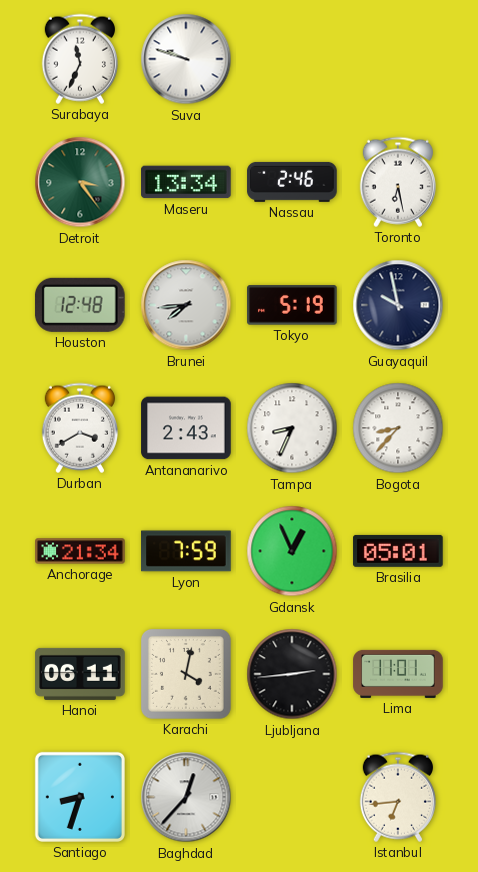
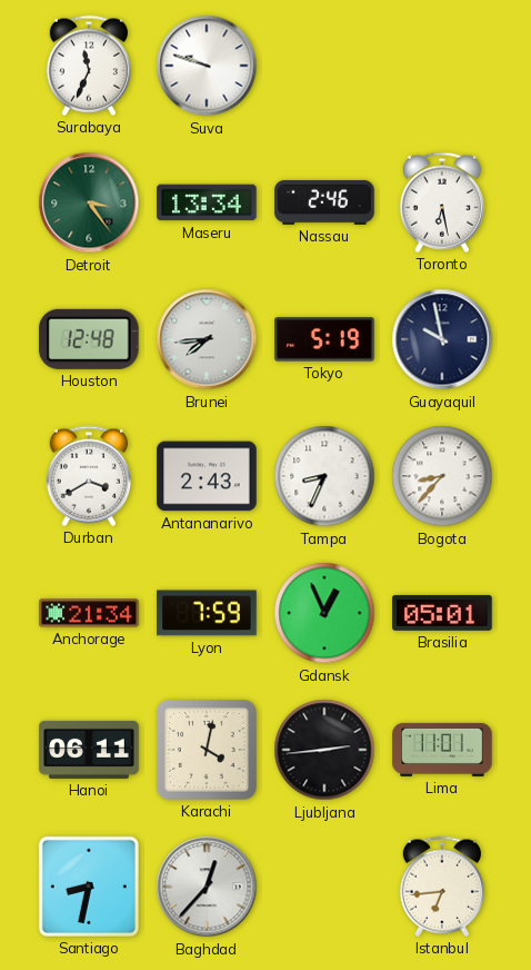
Santiago: 8:33 -> 8:32 (89, 887)
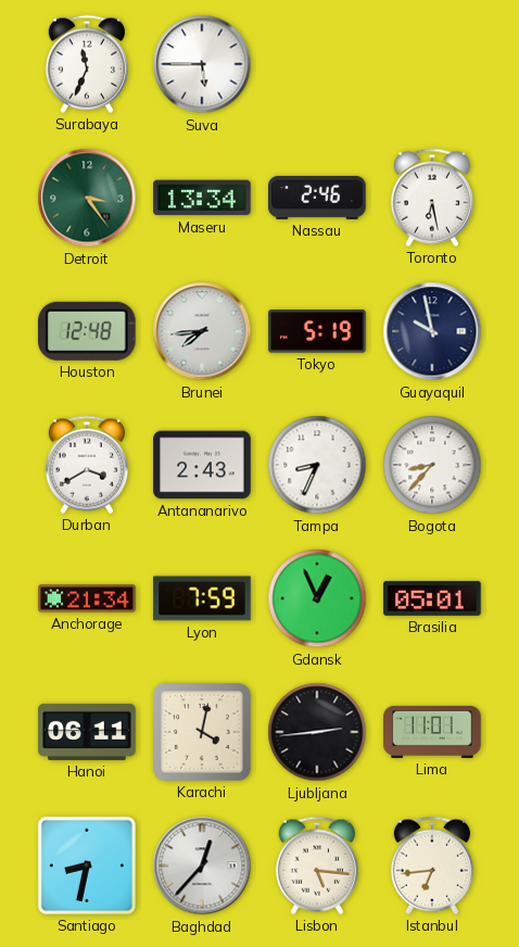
Suva: 9:48 -> 5:45 (202, 64)
Lisbon: none -> 5:16 (317, 866)
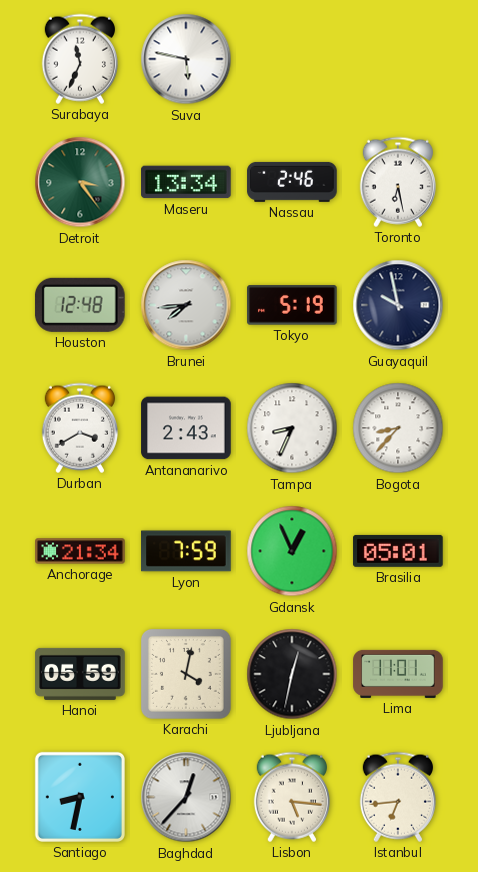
Suva: 5:45 -> 5:47 (186, 59)
Hanoi: 06:11 -> 05:59 (80, 674)
Ljubljana: 2:44 -> 12:32 (292, 674)
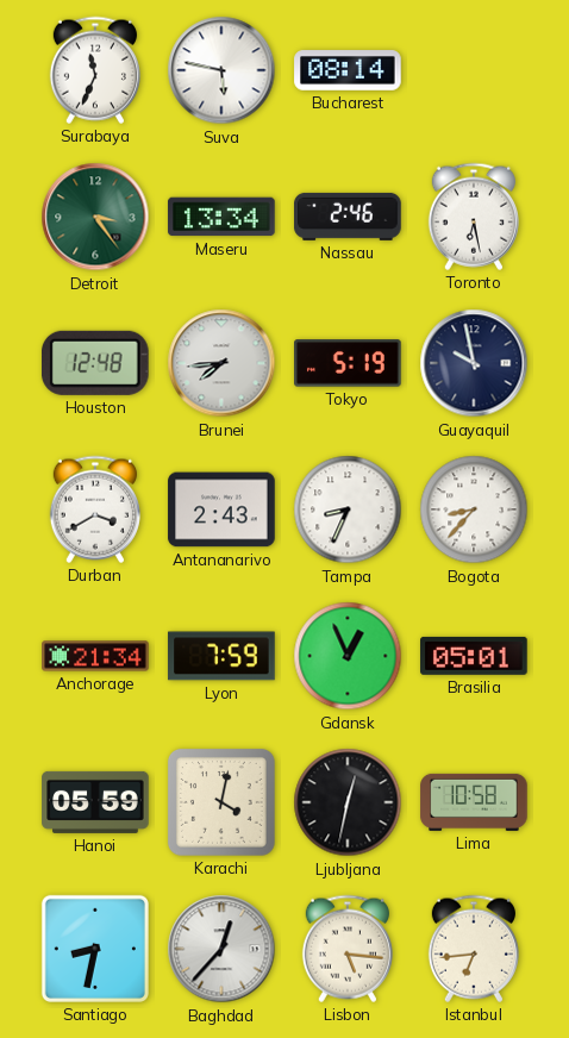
Bucharest: none -> 08:14 (348, 70)
Lima: 11:01 -> 10:58 (474, 802)
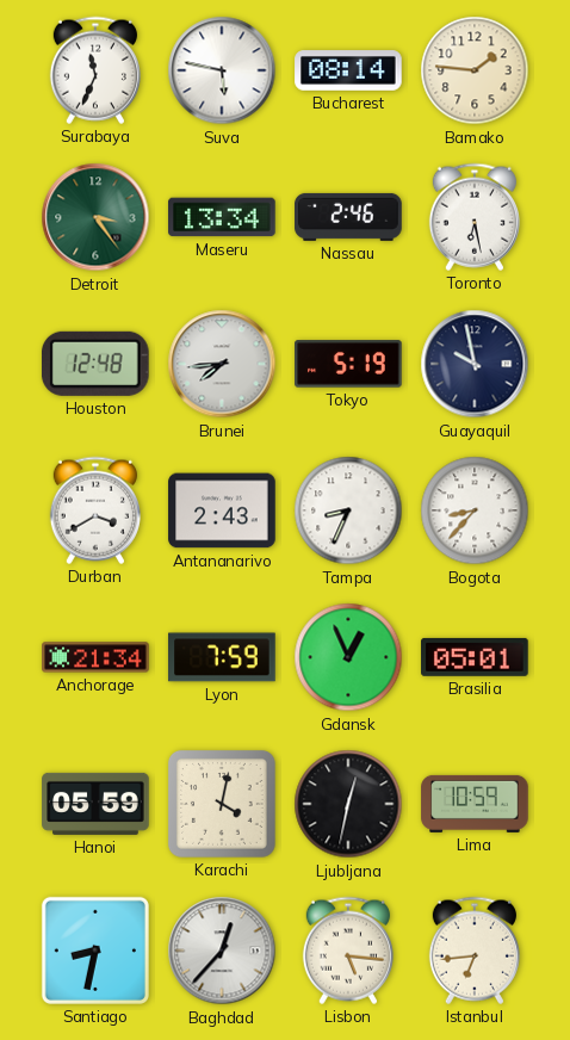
Bamako: none -> 1:46 (475, 70)
Lima: 10:58 -> 10:59 (475, 804)
